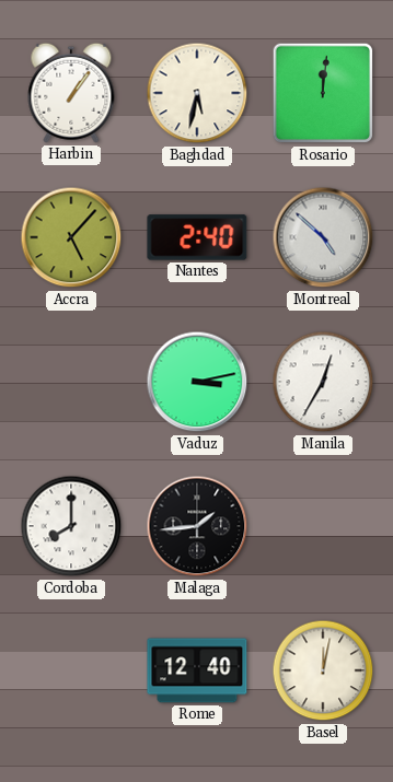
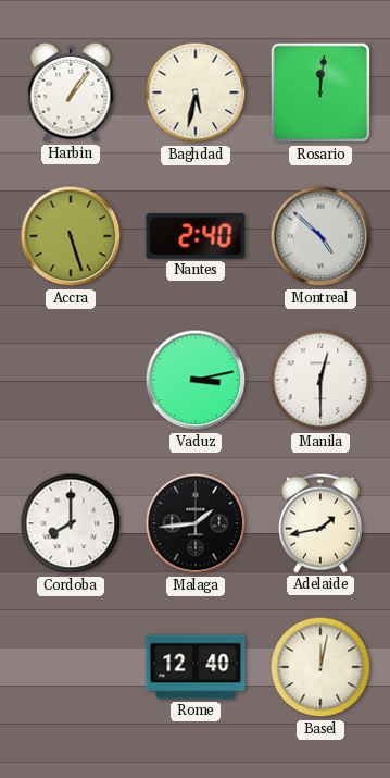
Accra: 5:07 -> 5:27 (71, 236)
Manila: 12:35 -> 12:30 (320, 380)
Adelaide: none -> 1:43 (320, 523)
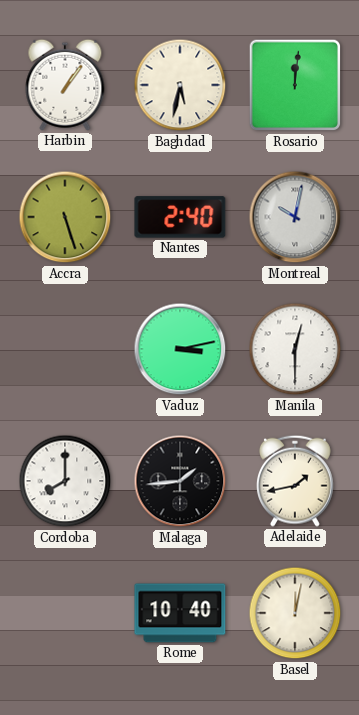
Montreal: 4:52 -> 10:02 (295, 217)
Rome: 12:40 -> 10:40 (180, 613)
